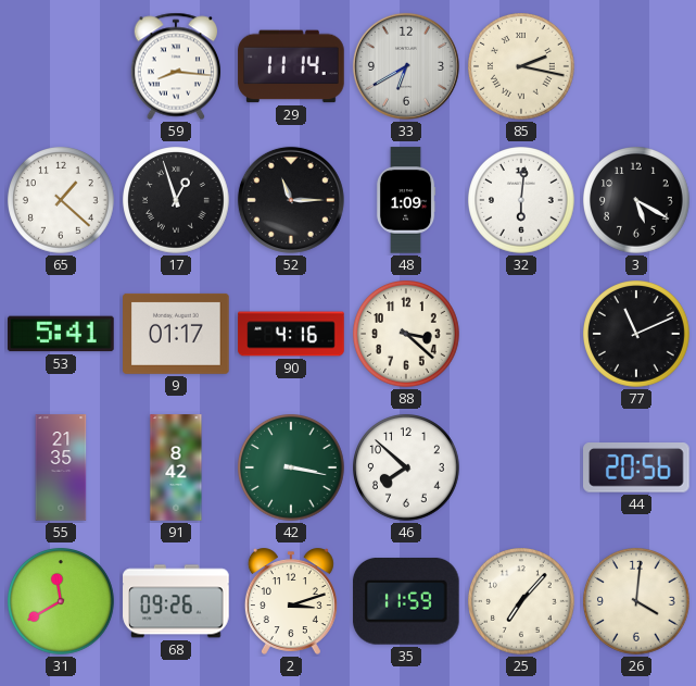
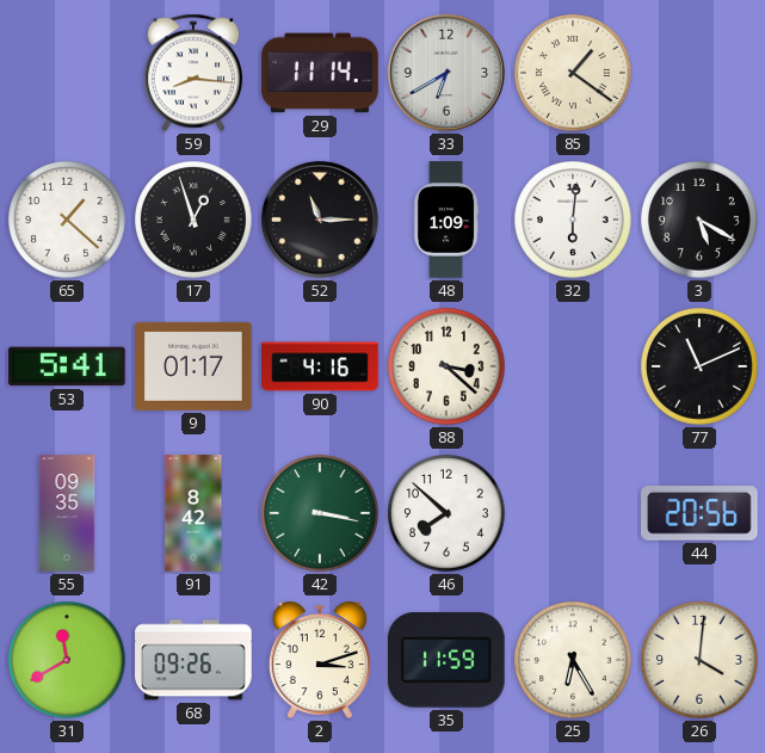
85: 2:17 -> 1:21 (574, 74)
55: 21:35 -> 09:35 (67, 513)
25: 7:07 -> 6:25 (574, 661)
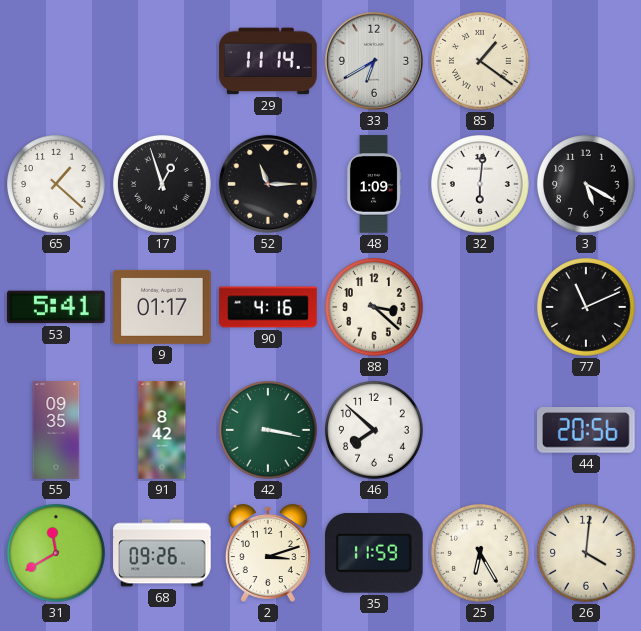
59: 8:16 -> none (193, 73)
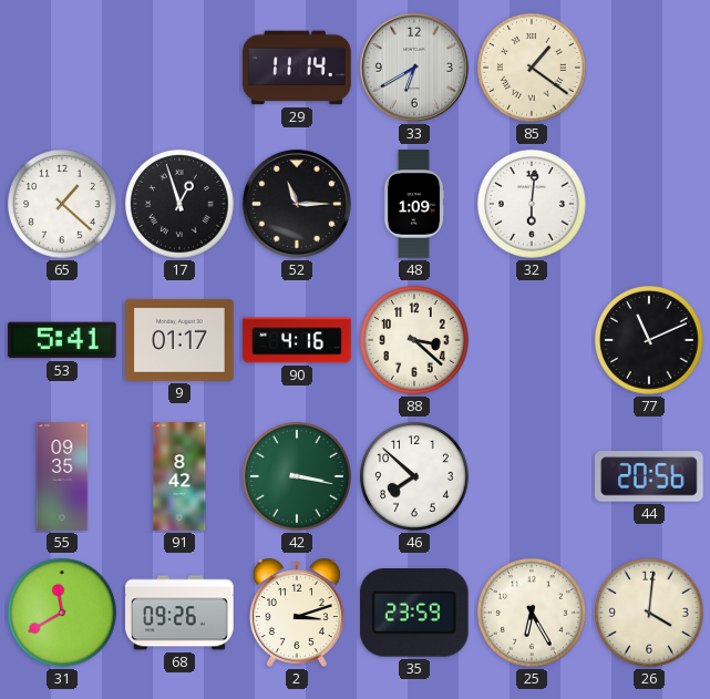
3: 5:20 -> none (587, 185)
35: 11:59 -> 23:59 (414, 614)
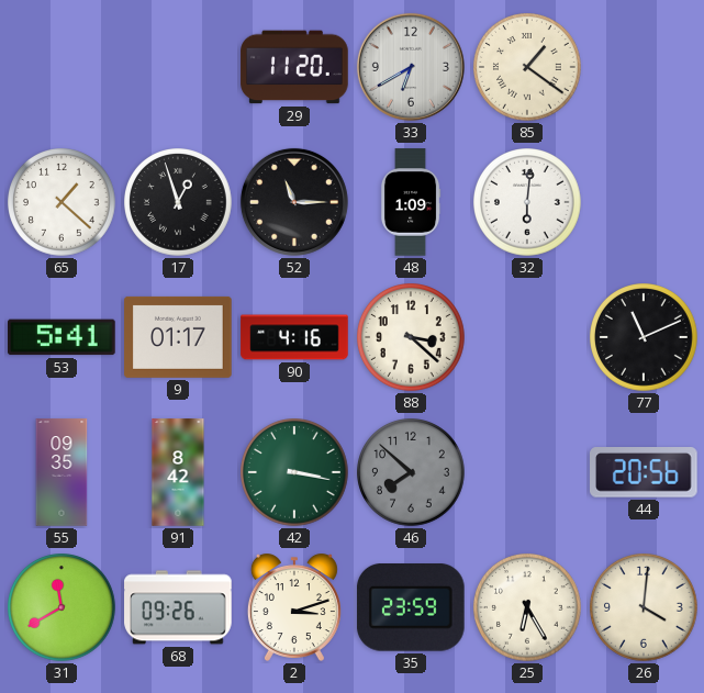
29: 11:14 -> 11:20 (294, 67)
46 dial: white -> grey (412, 473)
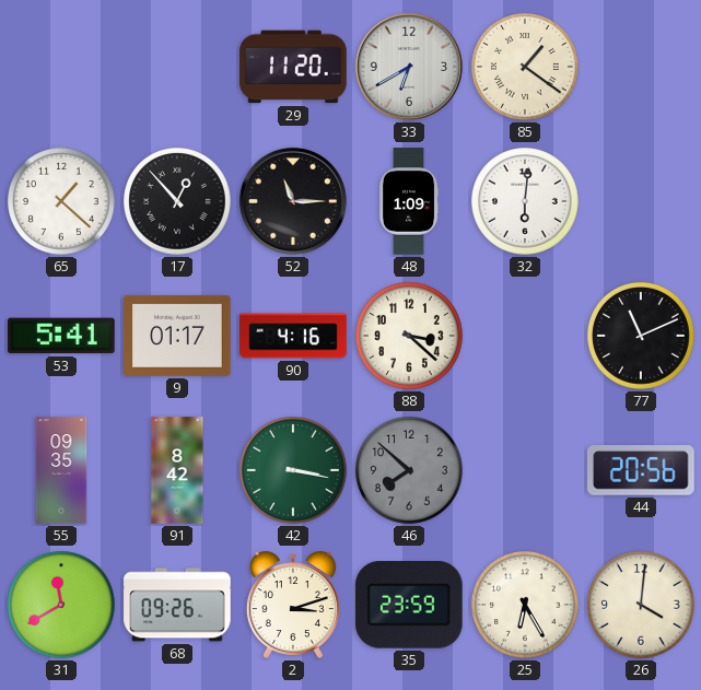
17: 12:57 -> 12:53 (178, 202)
